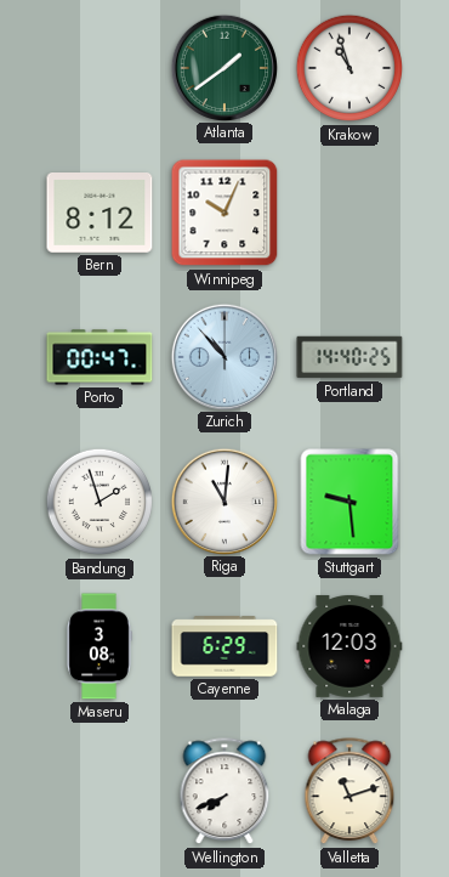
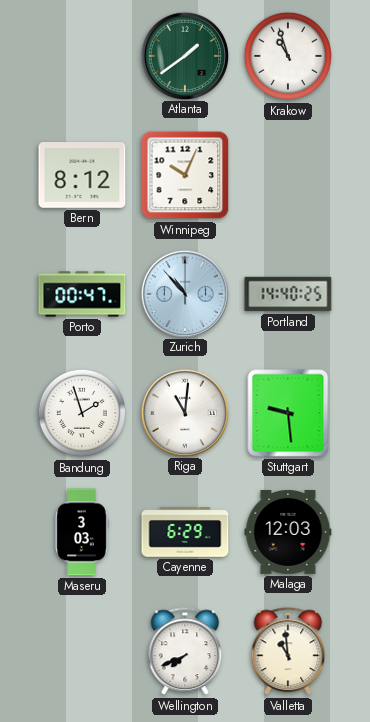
Maseru: 3:08 -> 3:03 (82, 532)
Valletta: 11:12 -> 10:59 (288, 652)
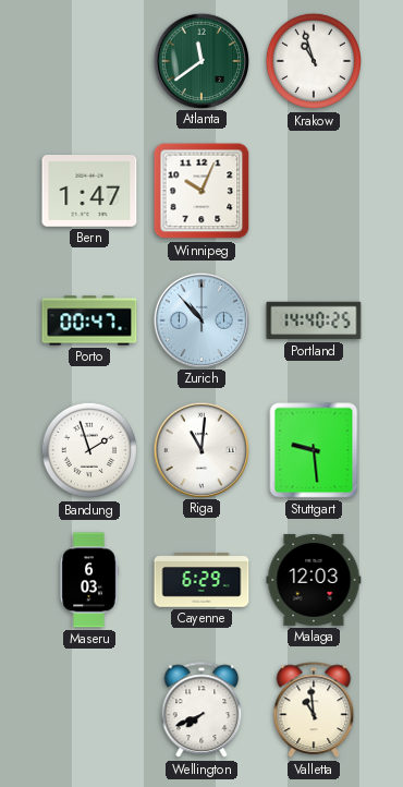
Atlanta: 1:39 -> 11:39 (200, 60)
Bern: 8:12 -> 1:47 (89, 192)
Maseru: 3:03 -> 6:03 (89, 580)
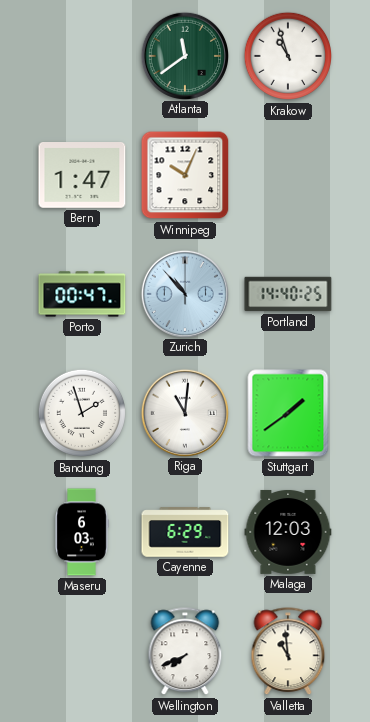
Stuttgart: 9:29 -> 1:39 (288, 413)
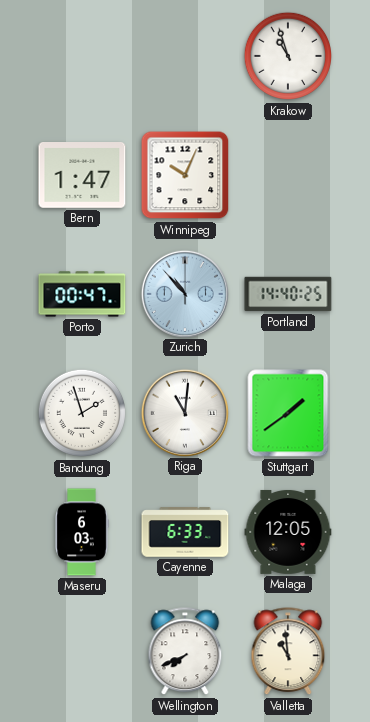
Atlanta: 11:39 -> none (184, 55)
Cayenne: 6:29 -> 6:33 (185, 532)
Malaga: 12:03 -> 12:05 (288, 532)
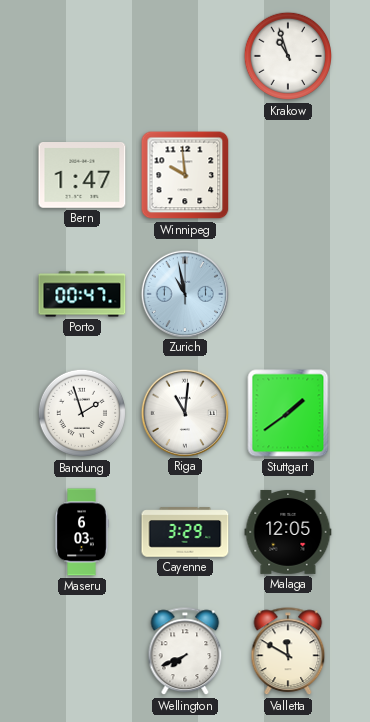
Winnipeg: 10:04 -> 9:59 (185, 175)
Zurich: 10:53 -> 10:58 (184, 293)
Portland: 14:40 -> none (288, 294)
Cayenne: 6:33 -> 3:29 (185, 532)
Valletta: 10:59 -> 11:50 (288, 652)
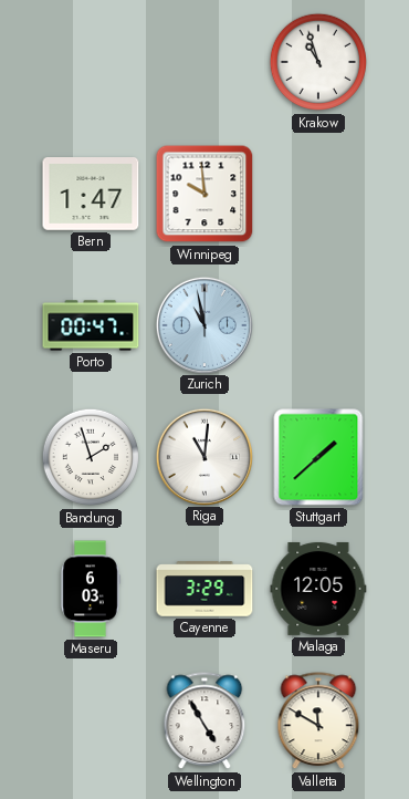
Stuttgart: 1:39 -> 1:38 (318, 457)
Wellington: 7:41 -> 4:55 (204, 722)
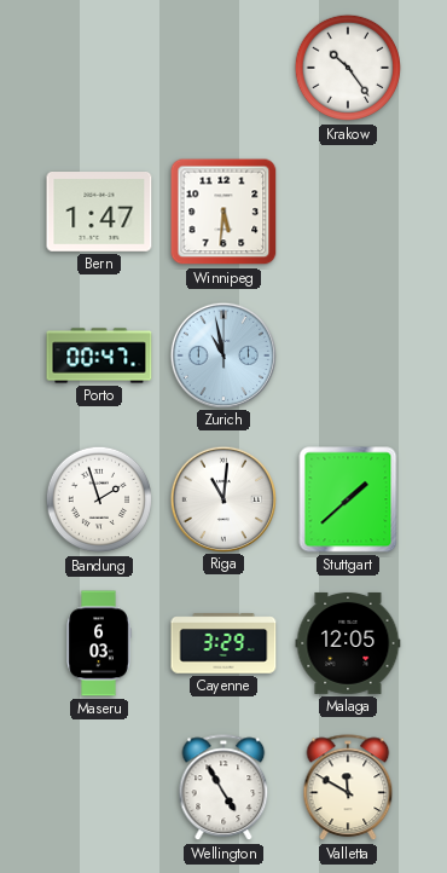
Krakow: 10:57 -> 10:24 (348, 68)
Winnipeg: 9:59 -> 5:31 (224, 212)
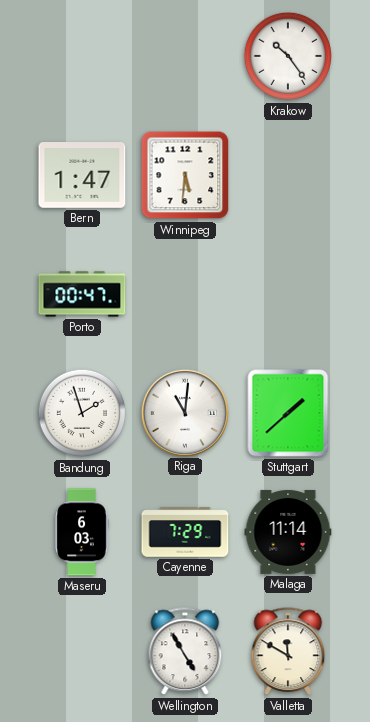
Zurich: 10:58 -> none (222, 354)
Cayenne: 3:29 -> 7:29 (185, 532)
Malaga: 12:05 -> 11:14 (288, 532)
